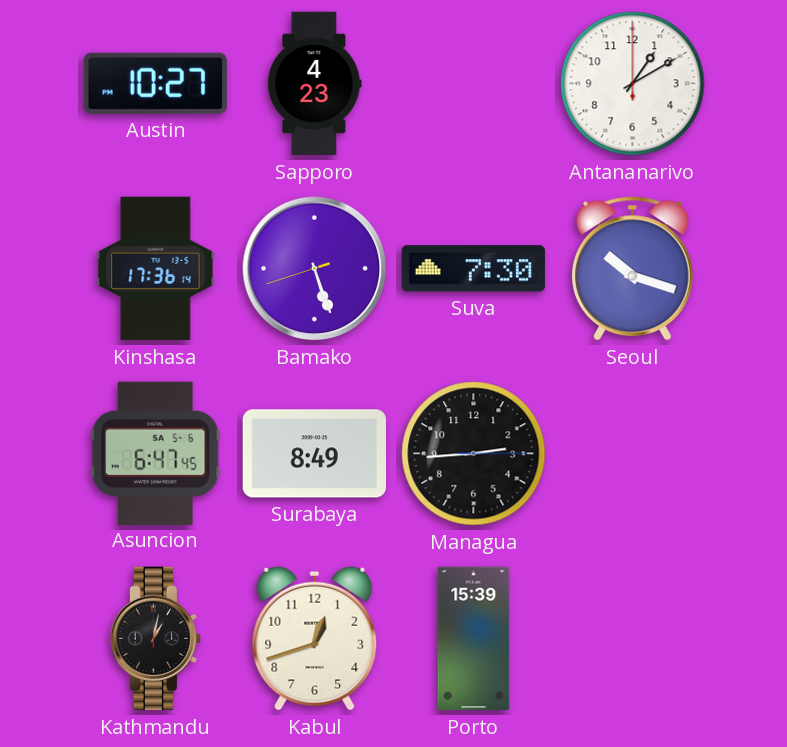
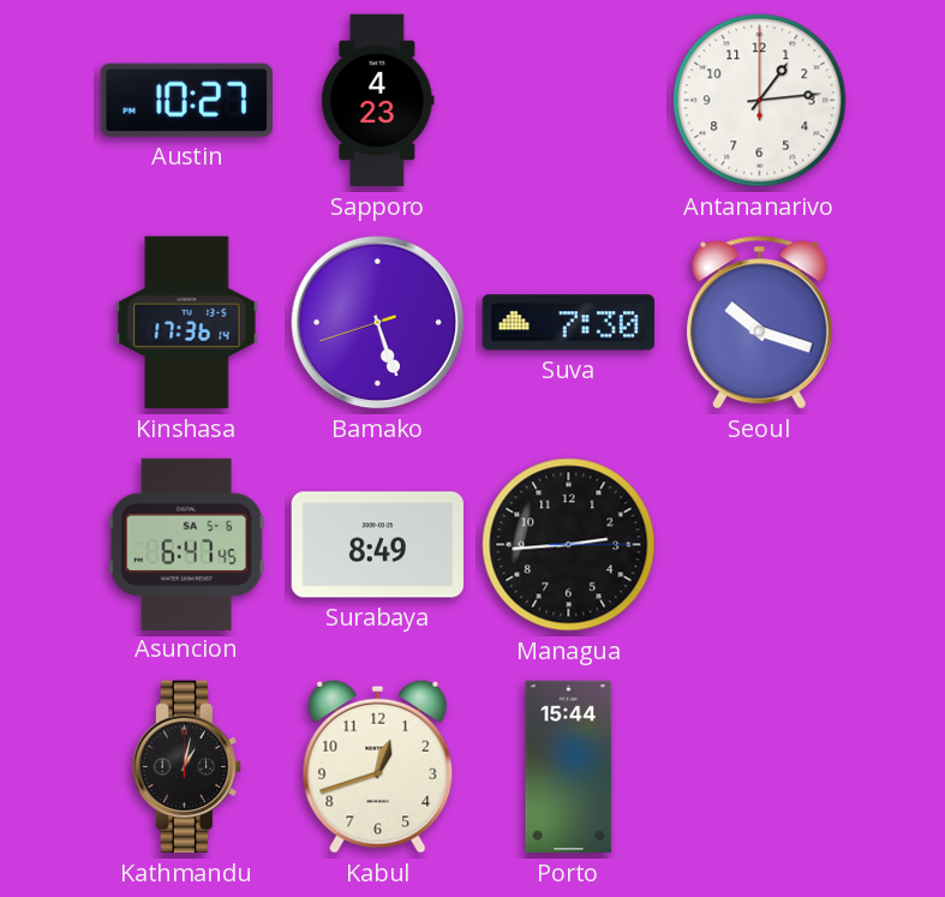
Antananarivo: 1:10 -> 1:14 (760, 101)
Porto: 15:39 -> 15:44 (569, 767)
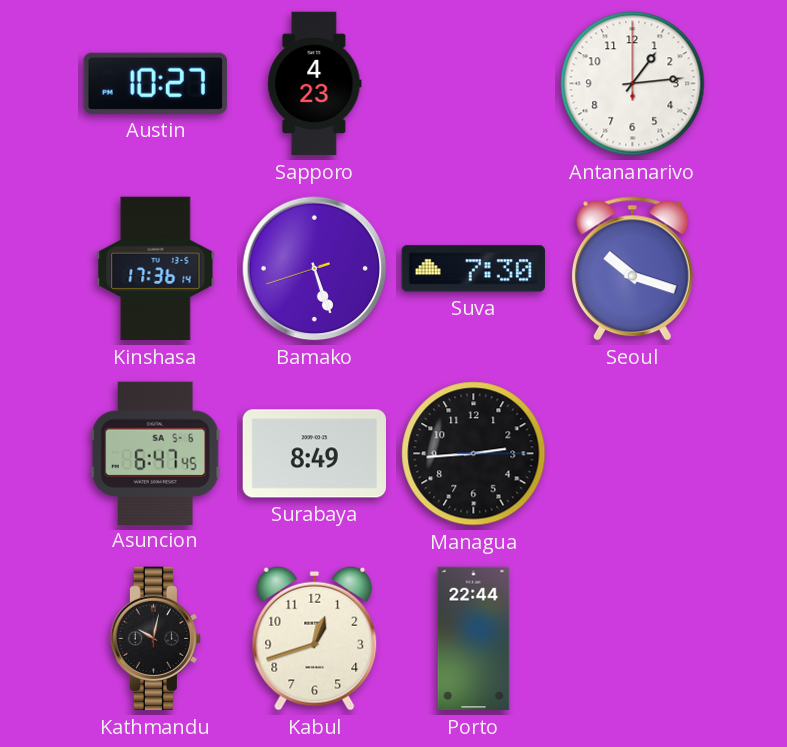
Kathmandu: 1:02 -> 10:02 (155, 639)
Porto: 15:44 -> 22:44 (474, 639)
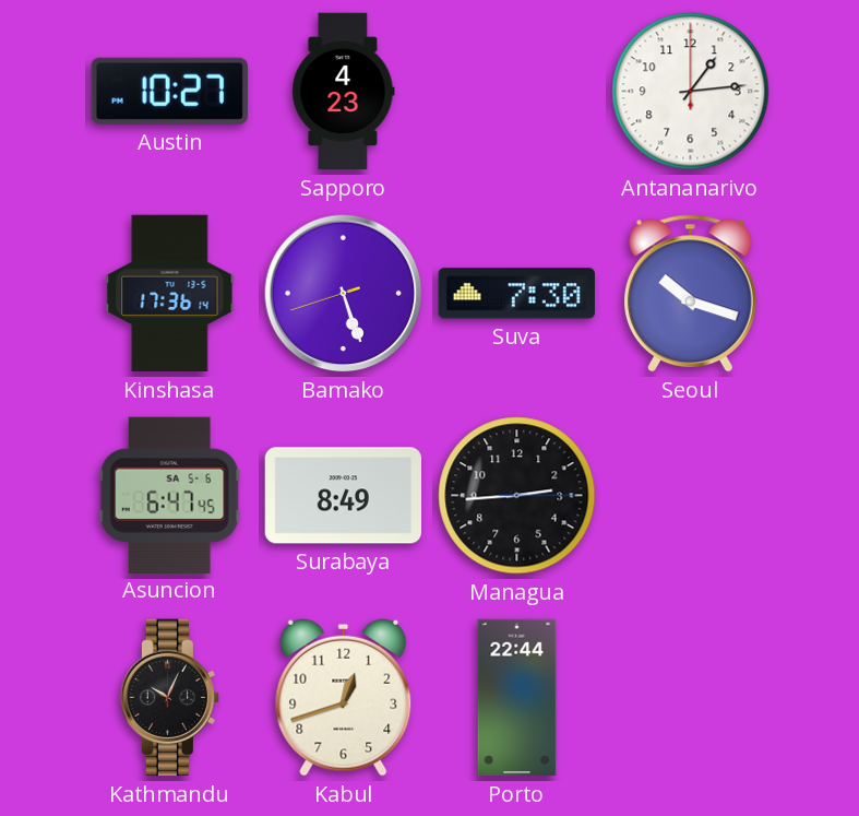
Kathmandu: 10:02 -> 10:04 (169, 698)
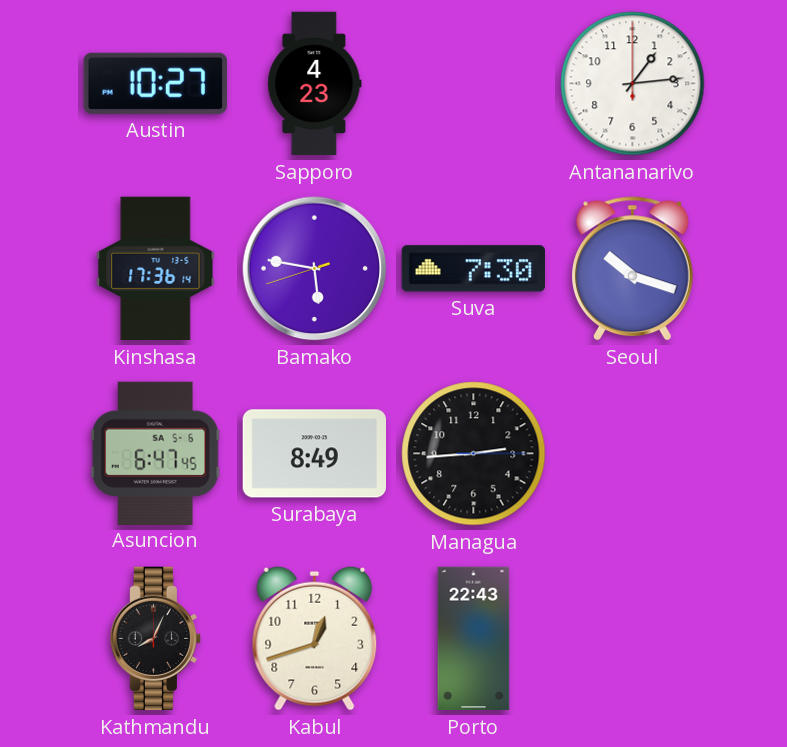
Bamako: 5:26 -> 5:46 (315, 269)
Kathmandu: 10:04 -> 8:04 (155, 639)
Porto: 22:44 -> 22:43 (474, 639)
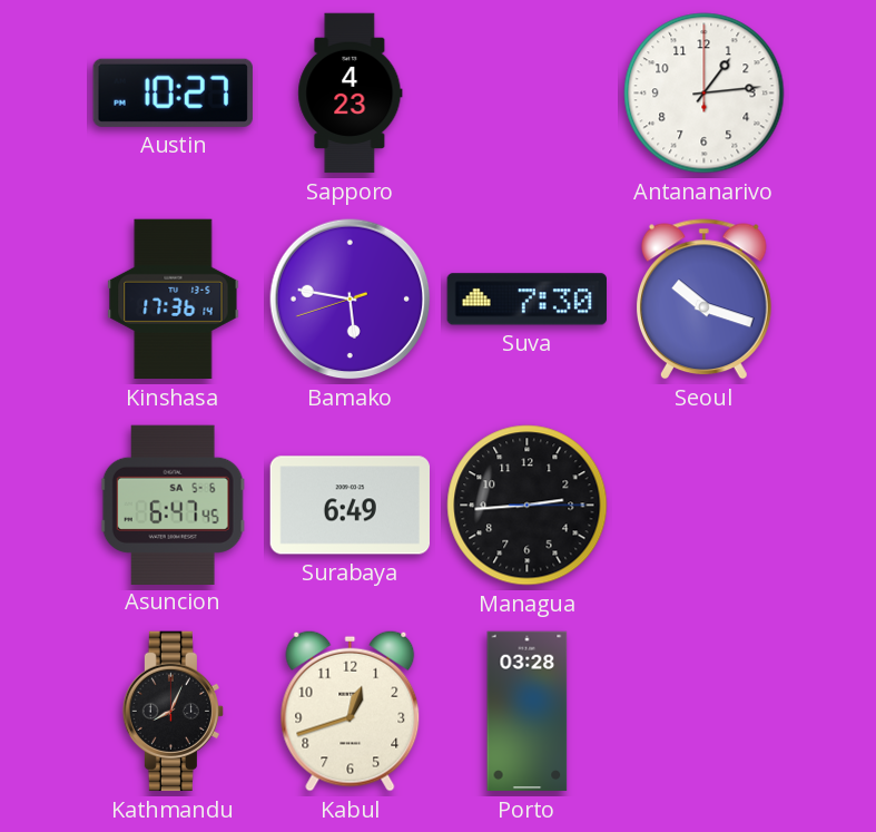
Surabaya: 8:49 -> 6:49 (350, 506)
Porto: 22:43 -> 03:28 (528, 712)
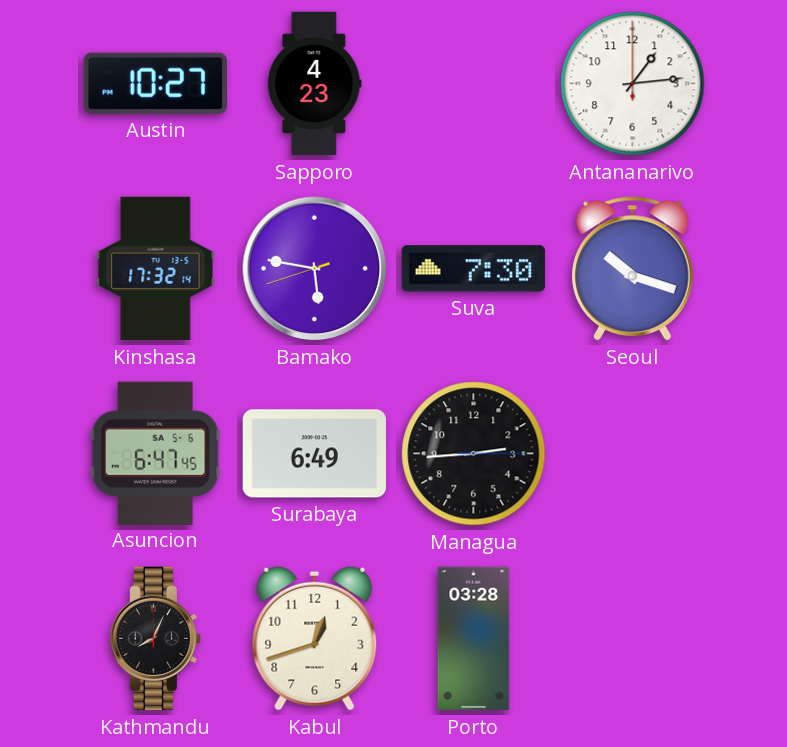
Kinshasa: 17:36 -> 17:32 (156, 269)
